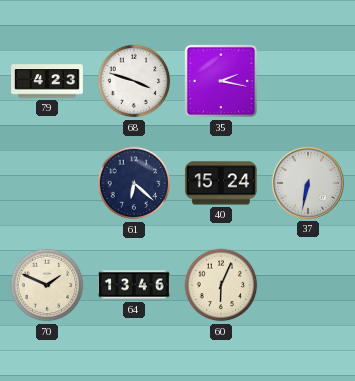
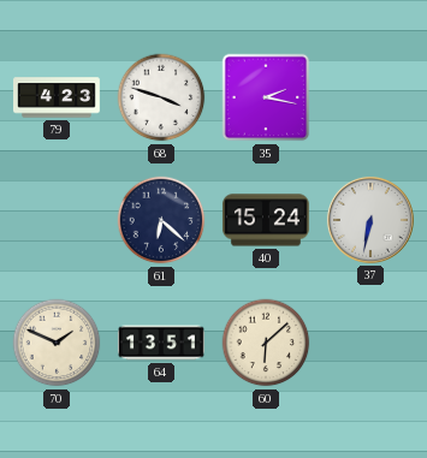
64: 13:46 -> 13:51 (161, 343)
60: 6:04 -> 6:08 (266, 343)
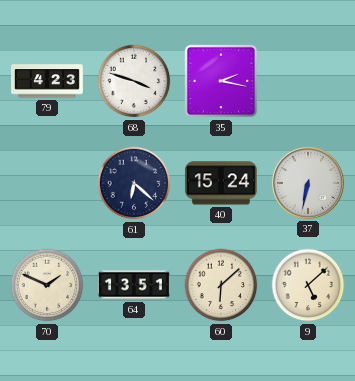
9: none -> 5:08 (308, 285)
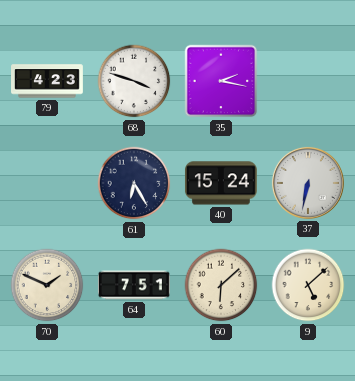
61: 6:22 -> 6:25 (134, 183)
64: 13:51 -> 7:51 (134, 285)
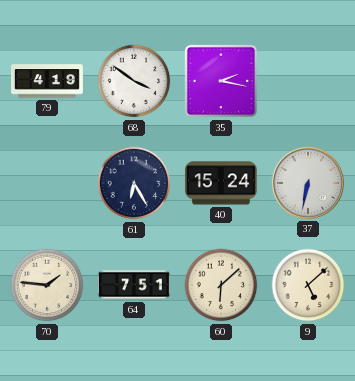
79: 4:23 -> 4:19 (48, 81)
68: 3:48 -> 3:51 (134, 81)
70: 1:49 -> 1:46 (47, 285)
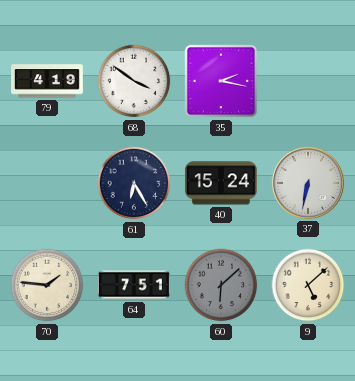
60 dial: cream -> grey (221, 285)
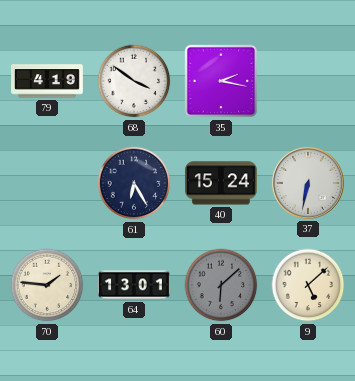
64: 7:51 -> 13:01 (134, 285)
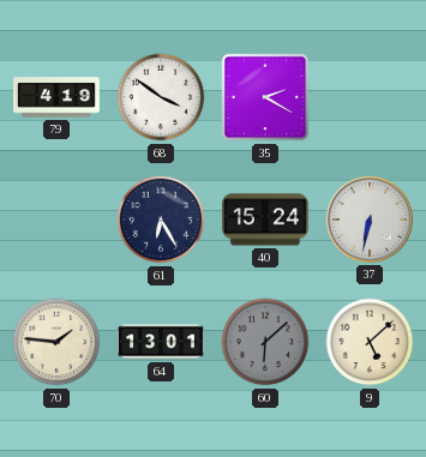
35: 2:17 -> 2:20 (265, 97)
